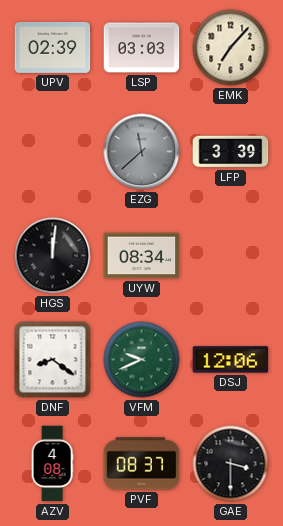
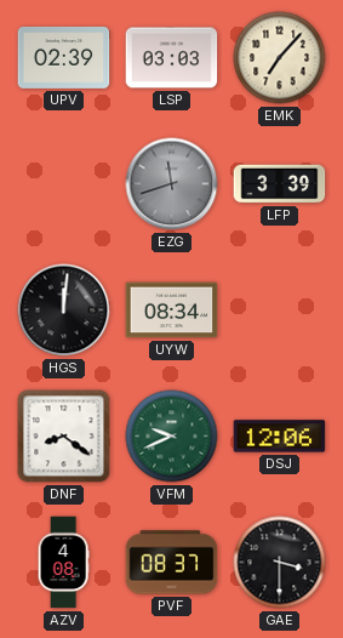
EZG: 11:38 -> 11:42 (172, 184)
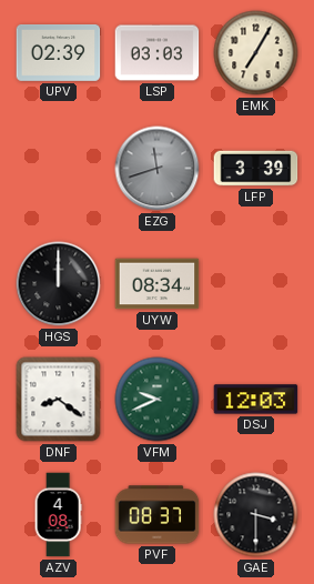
EMK: 7:07 -> 7:05 (256, 53)
HGS: 12:01 -> 12:00 (59, 284)
DSJ: 12:06 -> 12:03 (256, 400)
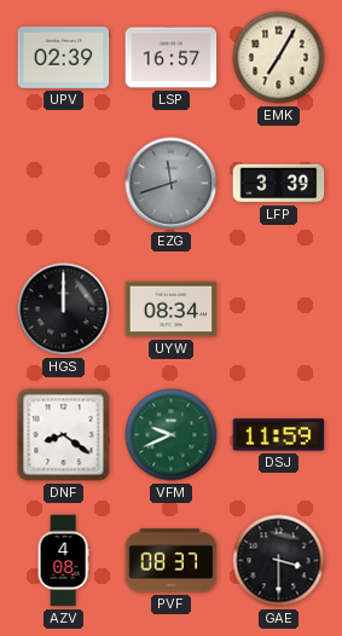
LSP: 03:03 -> 16:57 (172, 58)
DSJ: 12:03 -> 11:59 (279, 435)
